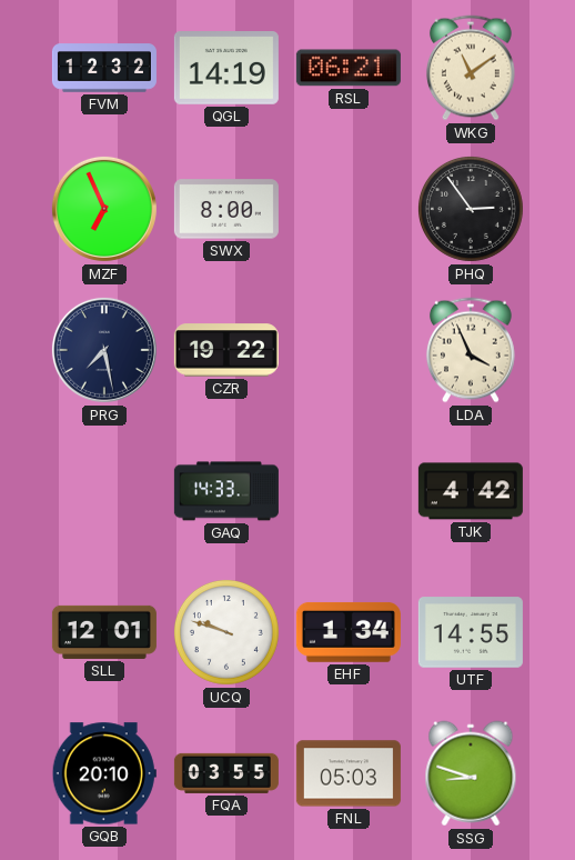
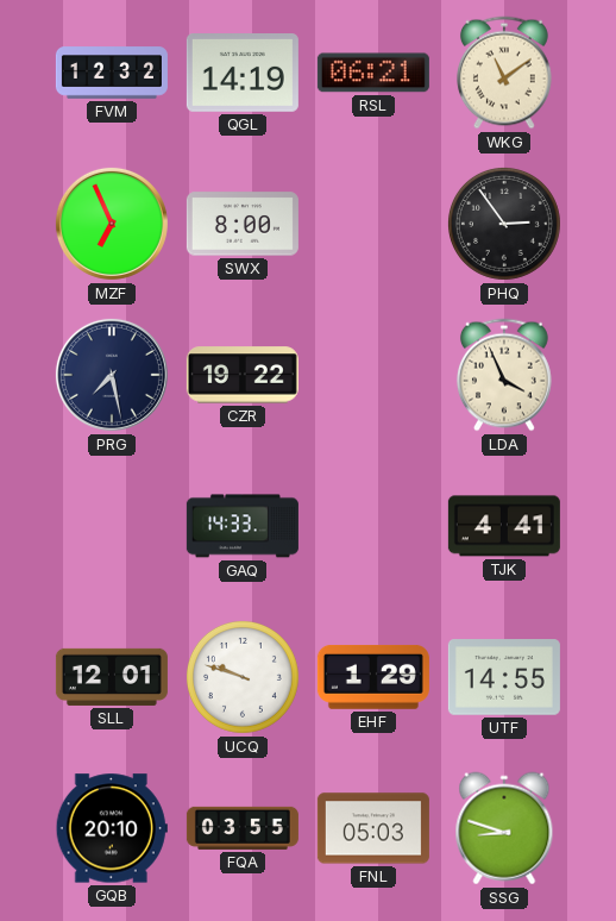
TJK: 4:42 -> 4:41 (504, 526)
EHF: 1:34 -> 1:29 (373, 677)
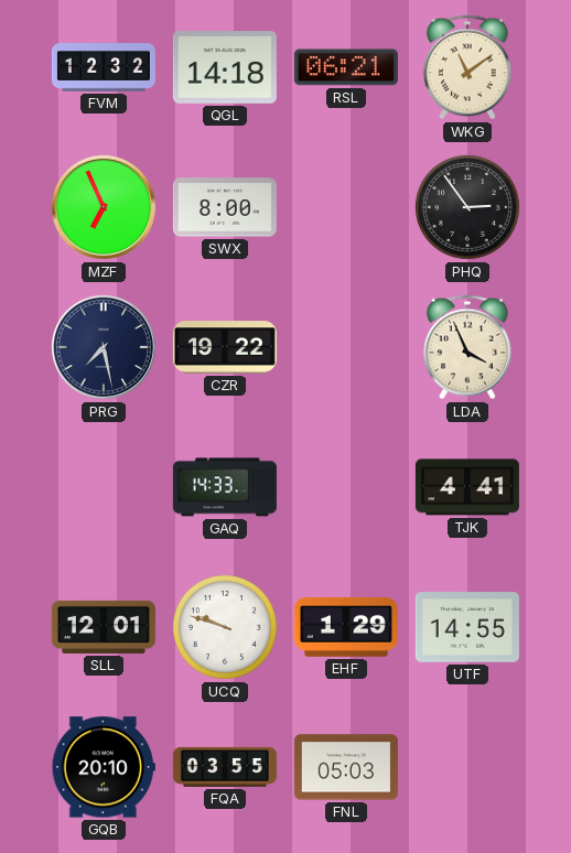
QGL: 14:19 -> 14:18 (225, 68)
SSG: 8:48 -> none (504, 828)
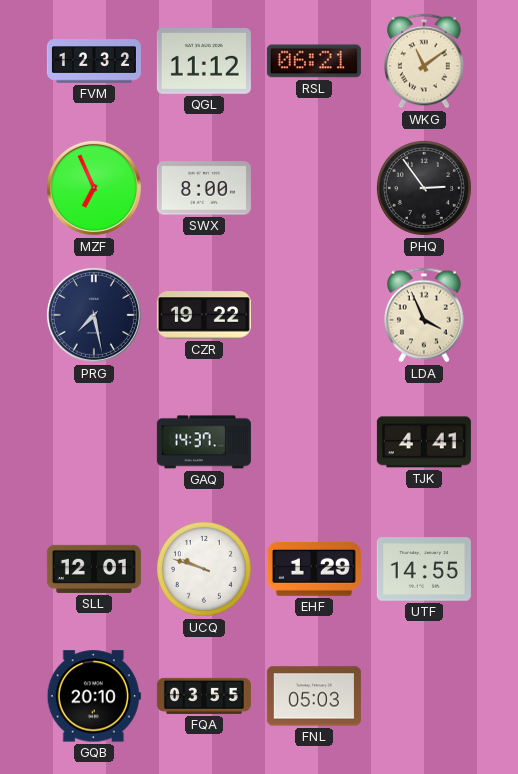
QGL: 14:18 -> 11:12 (204, 62)
GAQ: 14:33 -> 14:37 (204, 442)
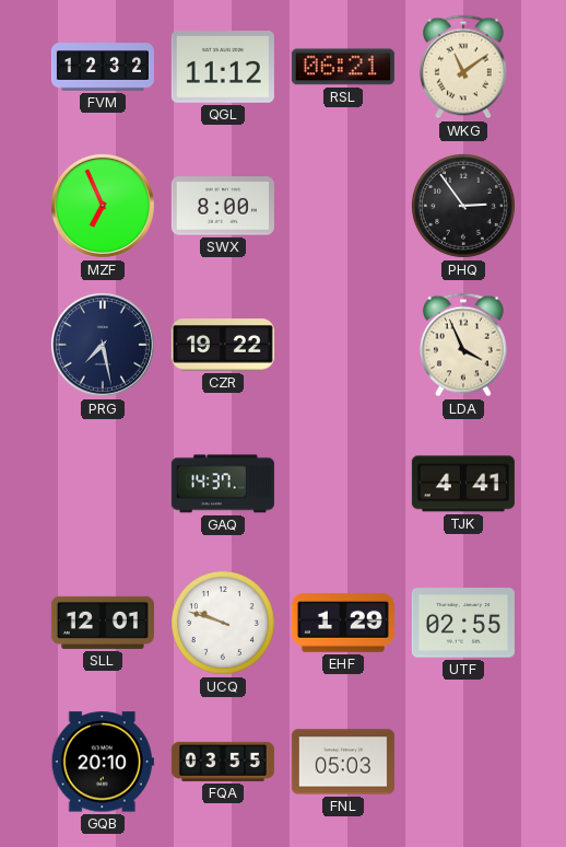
UTF: 14:55 -> 02:55 (463, 623)
